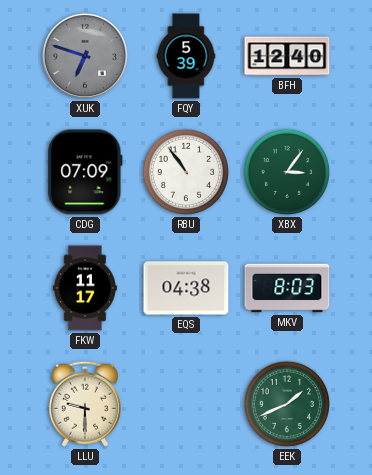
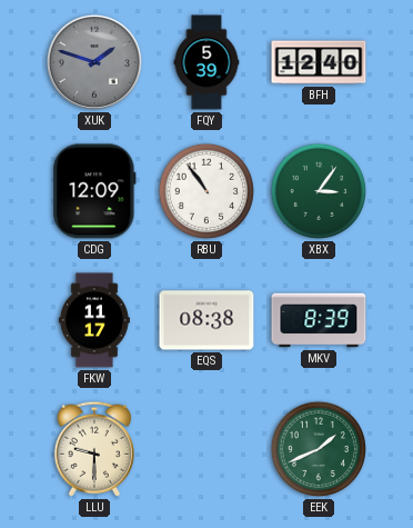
XUK: 6:48 -> 1:48 (94, 62)
CDG: 07:09 -> 12:09 (94, 191)
EQS: 04:38 -> 08:38 (206, 320)
MKV: 8:03 -> 8:39 (319, 320)
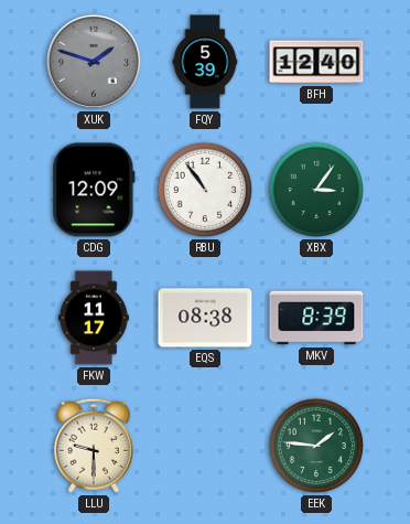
EEK: 1:41 -> 1:46 (316, 446)
